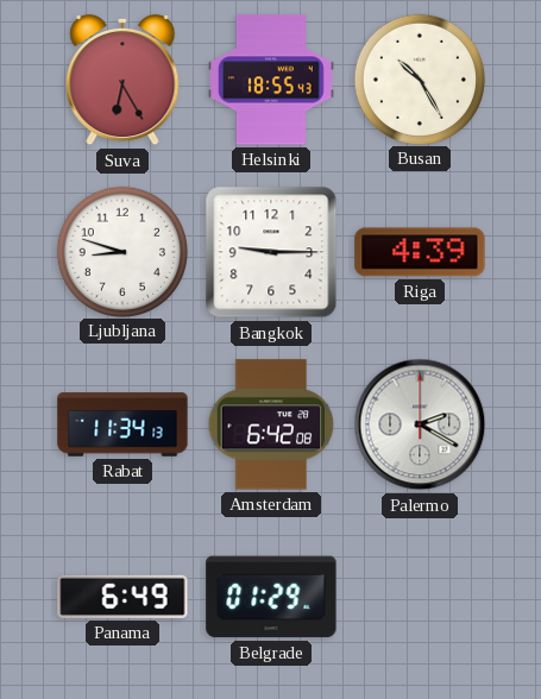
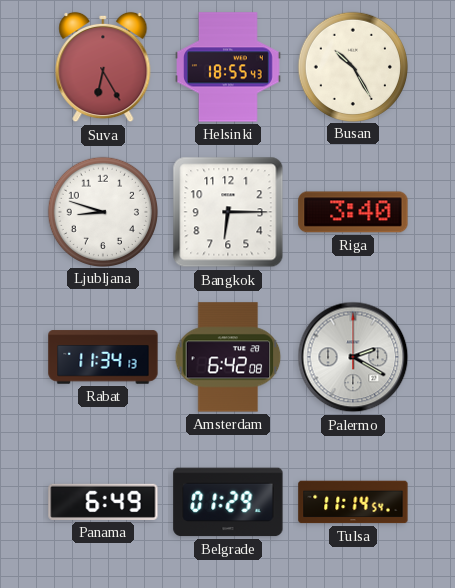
Bangkok: 9:15 -> 6:15 (228, 212)
Riga: 4:39 -> 3:40 (353, 212)
Tulsa: none -> 11:14 (353, 502)
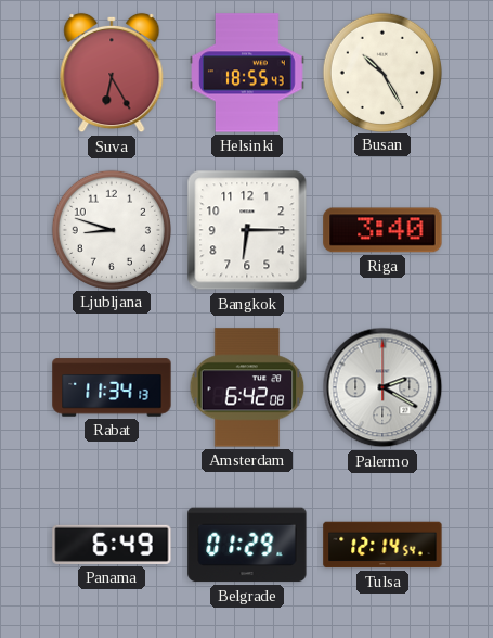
Tulsa: 11:14 -> 12:14 (382, 545)
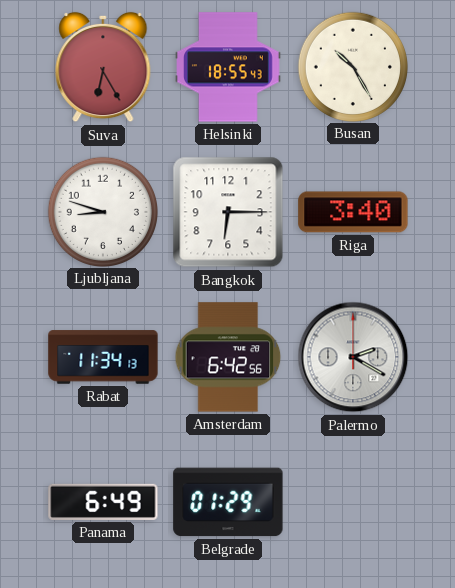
Amsterdam: 6:42:08 -> 6:42:56 (228, 357)
Tulsa: 12:14 -> none (382, 545)
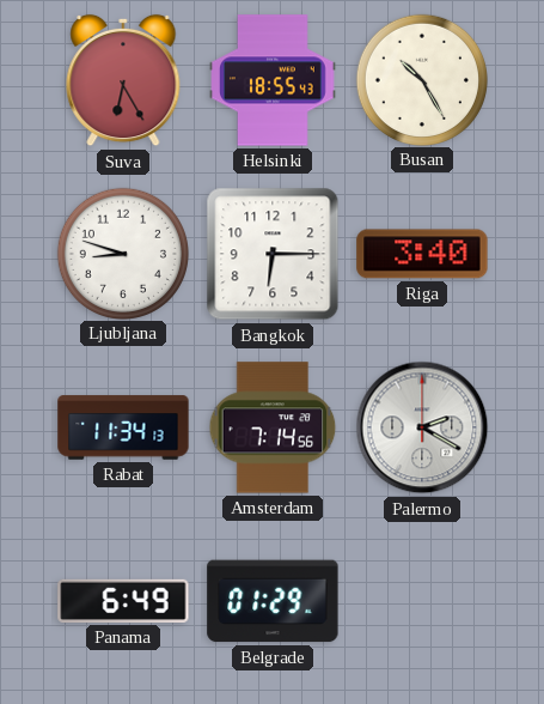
Amsterdam: 6:42 -> 7:14 (273, 427)
